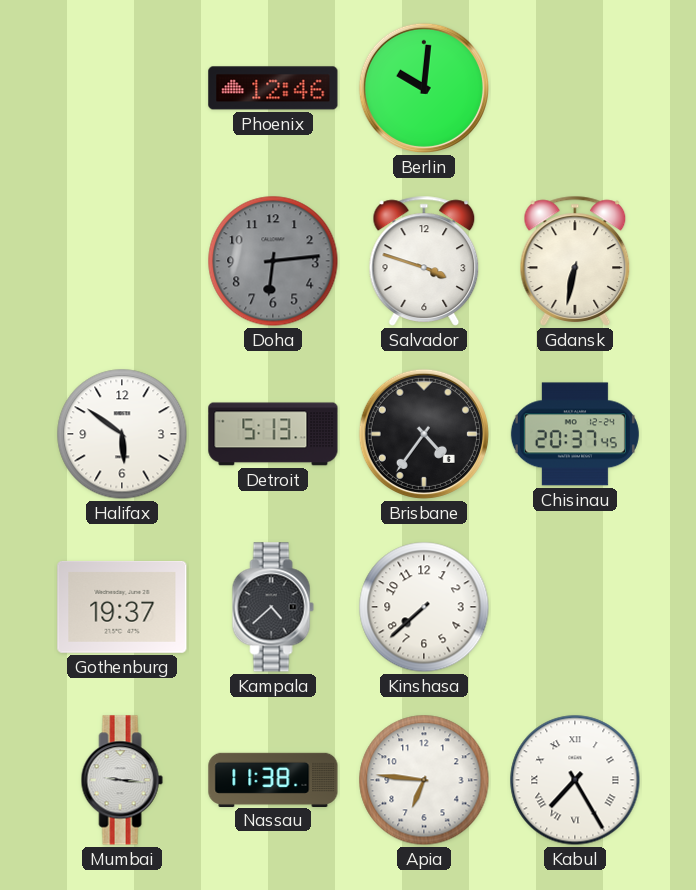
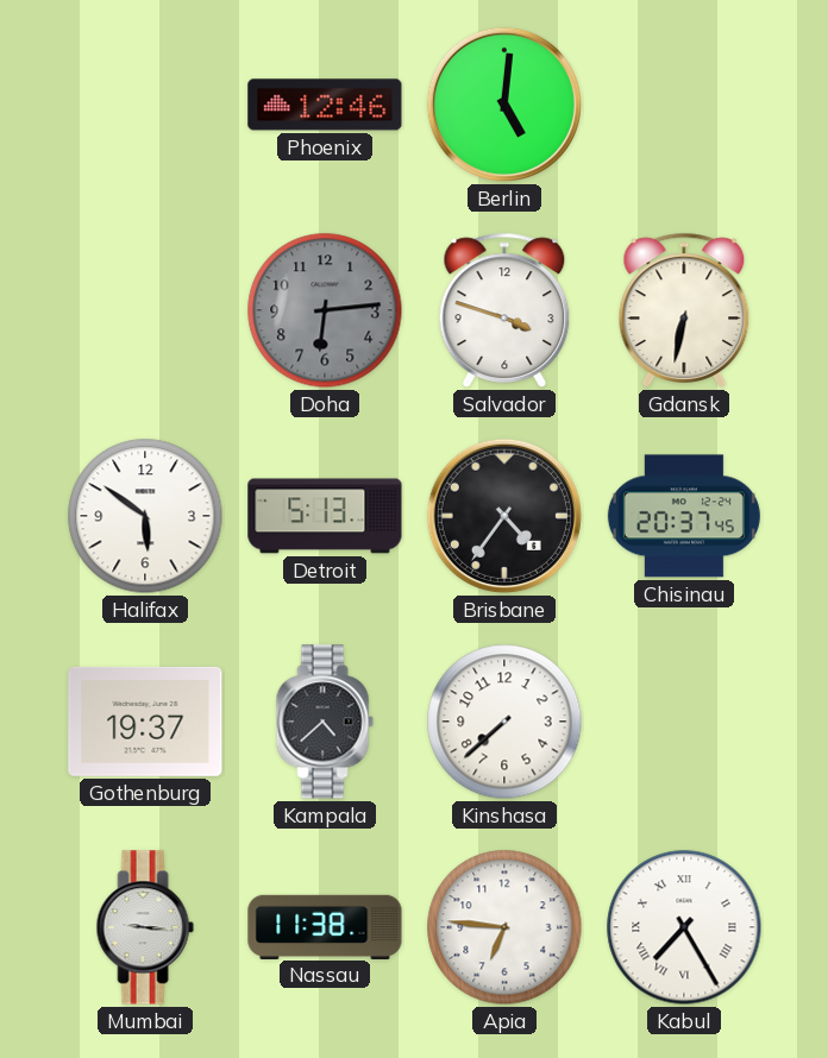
Berlin: 10:01 -> 5:01 (504, 105)
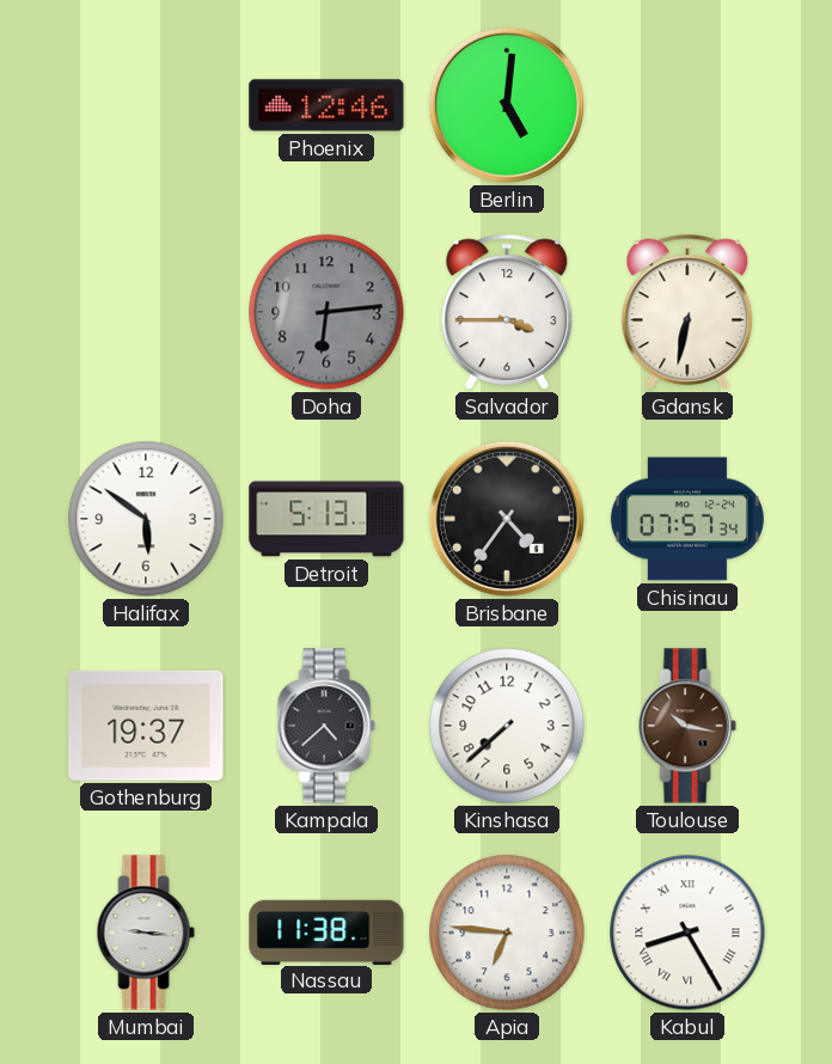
Salvador: 3:48 -> 3:45 (507, 312)
Chisinau: 20:37 -> 07:57 (687, 519)
Toulouse: none -> 10:17 (687, 726)
Kabul: 7:25 -> 8:25 (687, 932)
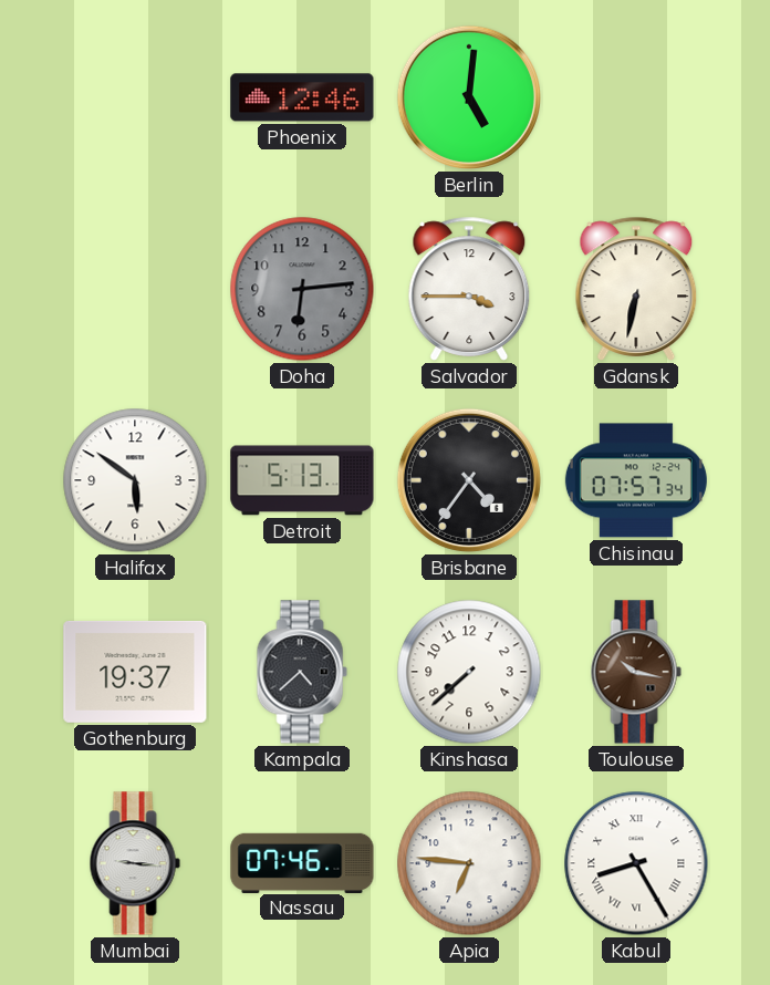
Nassau: 11:38 -> 07:46 (302, 862)
